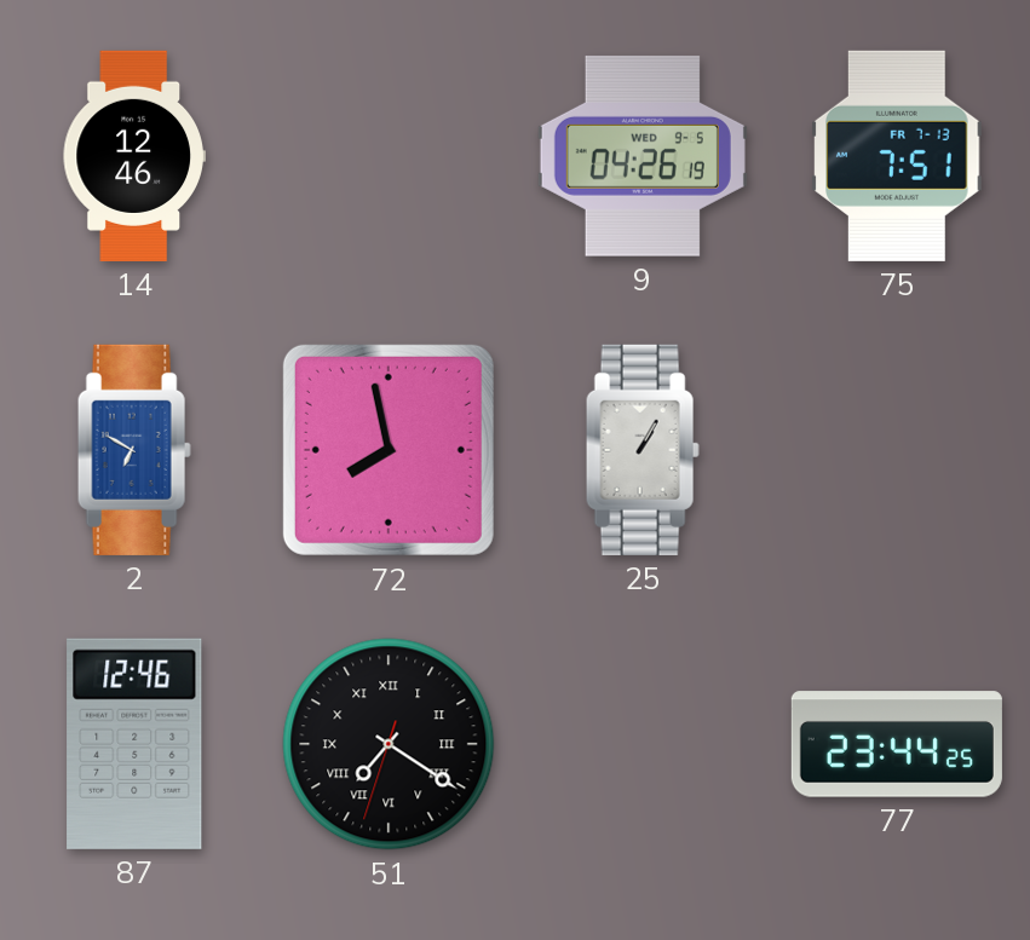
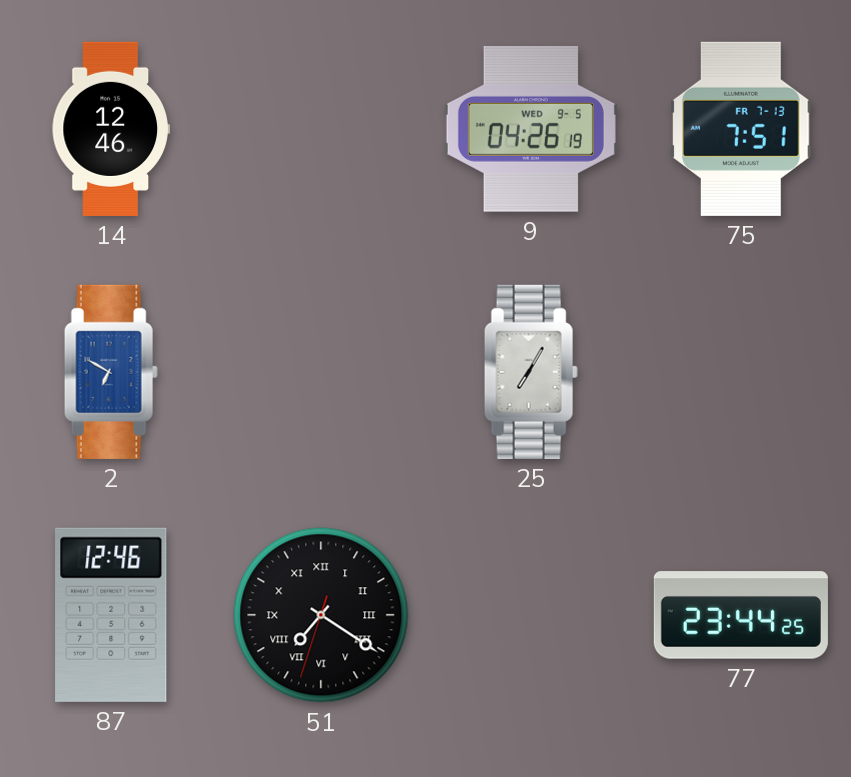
72: 7:58 -> none (389, 450)
25: 1:05 -> 7:05 (531, 372)
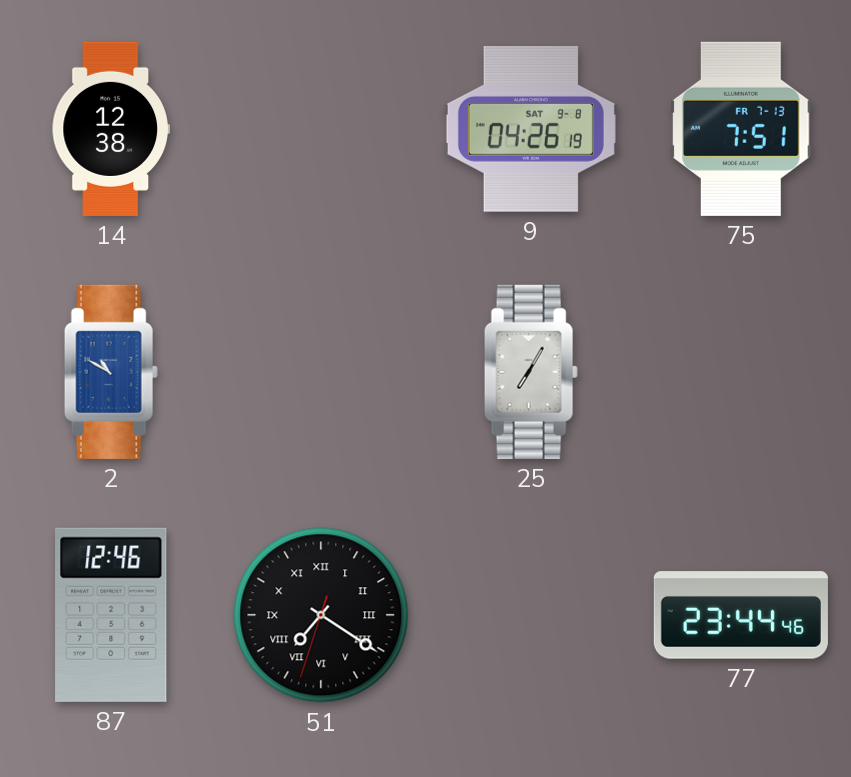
14: 12:46 -> 12:38 (111, 129)
9 date: WED 9-5 -> SAT 9-8 (531, 129)
2: 6:50 -> 10:50 (111, 372)
77: 23:44:25 -> 23:44:46 (741, 615)
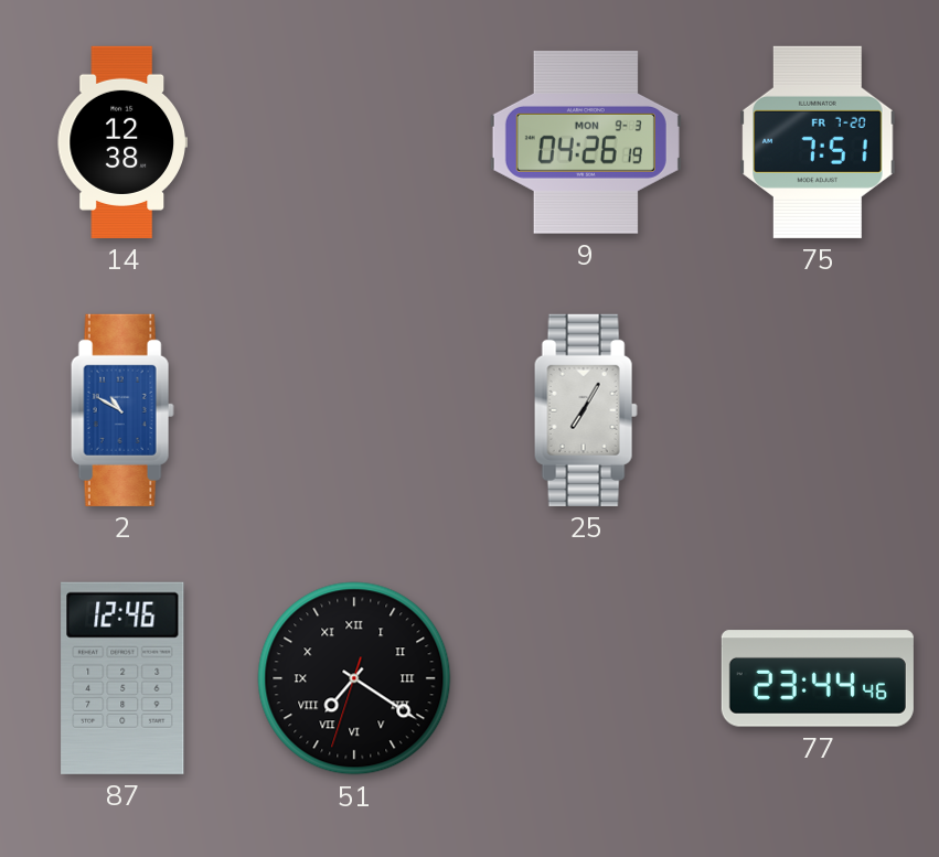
9 date: SAT 9-8 -> MON 9-3 (586, 142)
75 date: FR 7-13 -> FR 7-20 (818, 142)
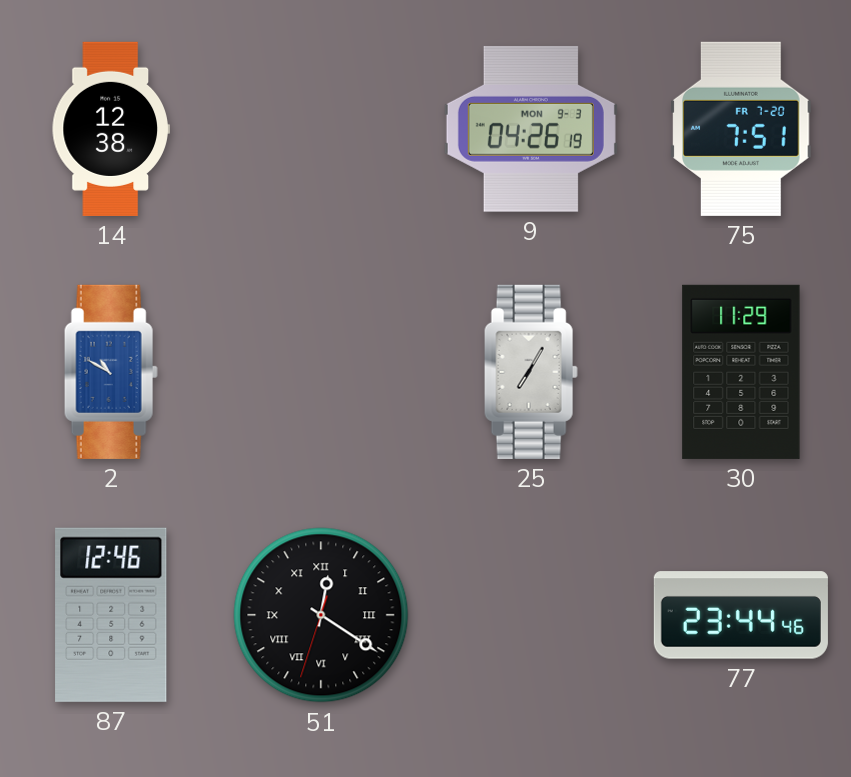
30: none -> 11:29 (741, 372)
51: 7:20 -> 12:20 (321, 615)
